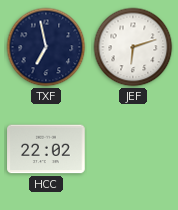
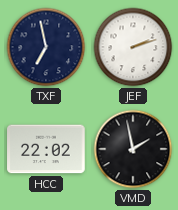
JEF: 6:12 -> 2:12 (133, 47)
VMD: none -> 1:58 (133, 149)
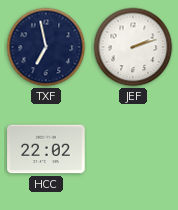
VMD: 1:58 -> none (133, 149)
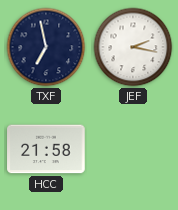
JEF: 2:12 -> 2:17 (133, 47)
HCC: 22:02 -> 21:58 (46, 149)
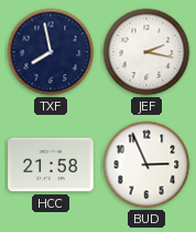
TXF: 6:58 -> 7:58 (51, 52)
BUD: none -> 2:56 (146, 165)
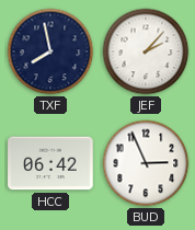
JEF: 2:17 -> 2:07 (146, 51)
HCC: 21:58 -> 06:42 (50, 163)
